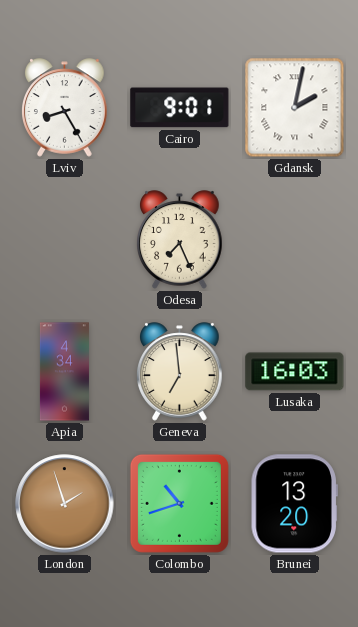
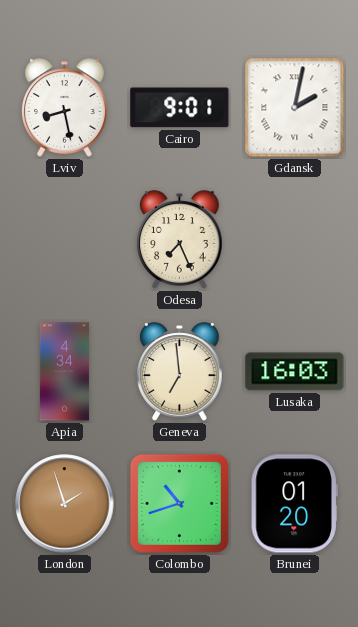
Lviv: 8:25 -> 8:28 (65, 108)
Brunei: 13:20 -> 01:20 (294, 504)
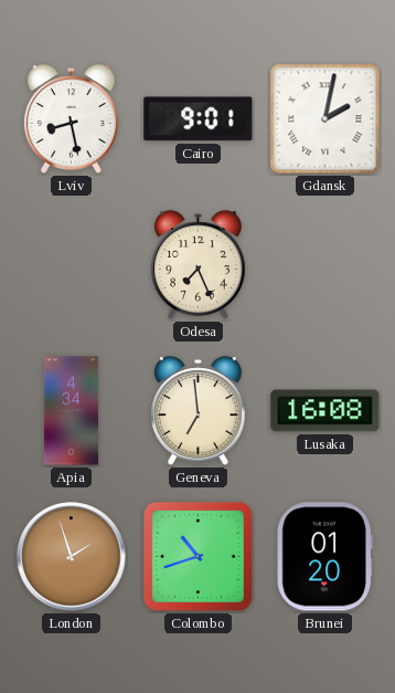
Lusaka: 16:03 -> 16:08 (325, 411)
